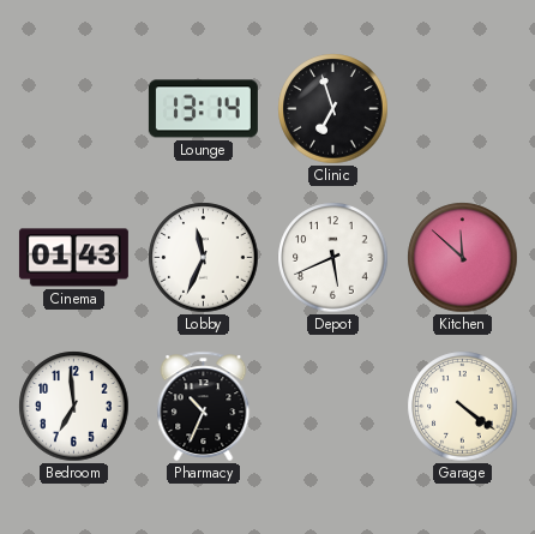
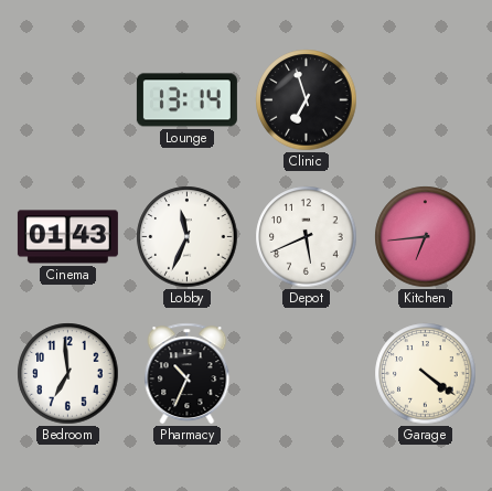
Kitchen: 11:52 -> 6:44 (426, 237)
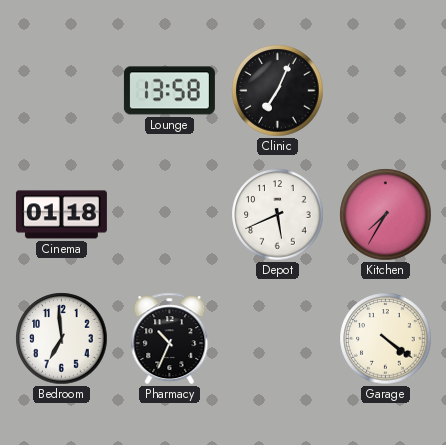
Lounge: 13:14 -> 13:58 (169, 91)
Clinic: 6:57 -> 7:04 (278, 91)
Cinema: 01:43 -> 01:18 (61, 215)
Lobby: 11:34 -> none (188, 237)
Kitchen: 6:44 -> 7:35 (386, 215)
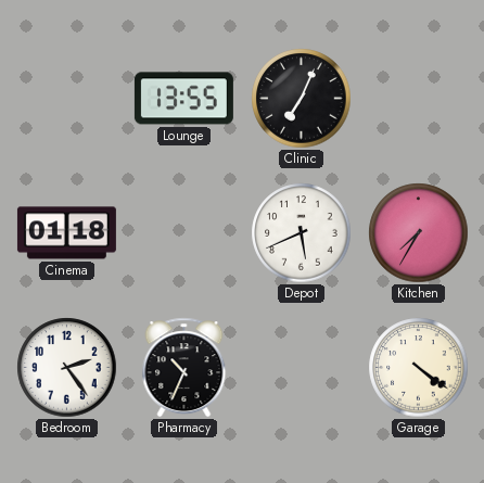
Lounge: 13:58 -> 13:55 (183, 99)
Bedroom: 6:59 -> 2:24 (67, 368)
